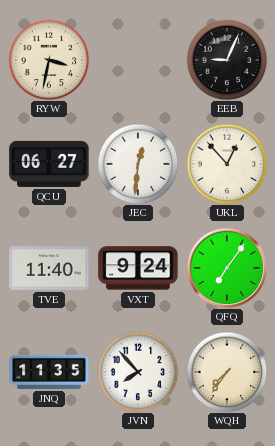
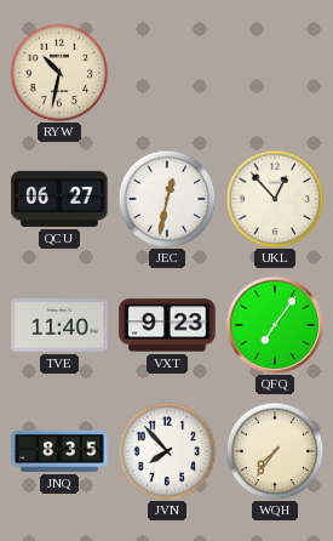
RYW: 3:32 -> 10:32 (59, 73)
EEB: 9:04 -> none (227, 60)
JEC: 12:31 -> 12:32 (167, 199)
VXT: 9:24 -> 9:23 (167, 325)
JNQ: 11:35 -> 8:35 (59, 451)
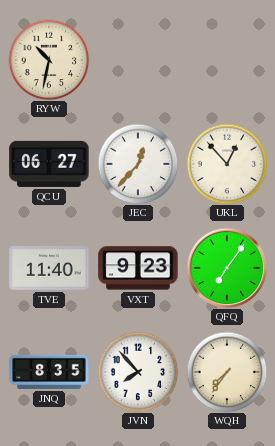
JEC: 12:32 -> 12:37 (138, 164)
